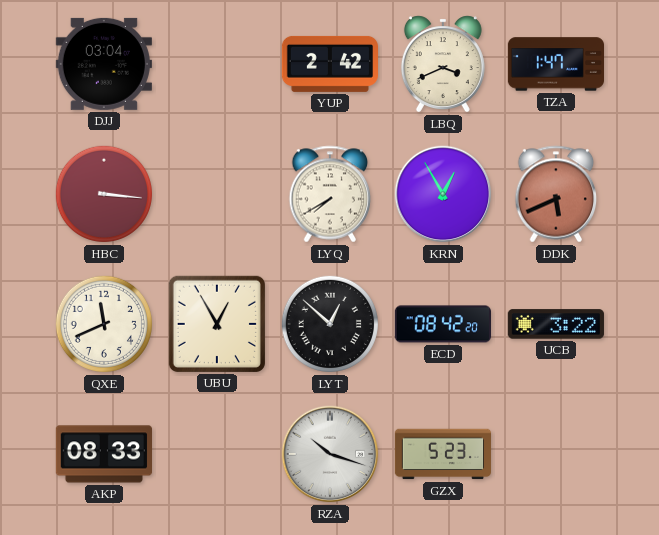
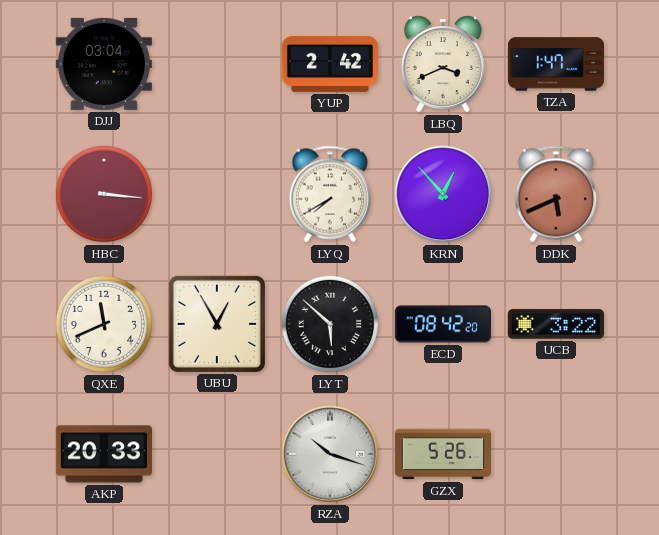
KRN: 12:55 -> 12:53 (443, 194)
LYT: 12:52 -> 5:52 (330, 324)
AKP: 08:33 -> 20:33 (103, 454)
GZX: 5:23 -> 5:26 (442, 454)
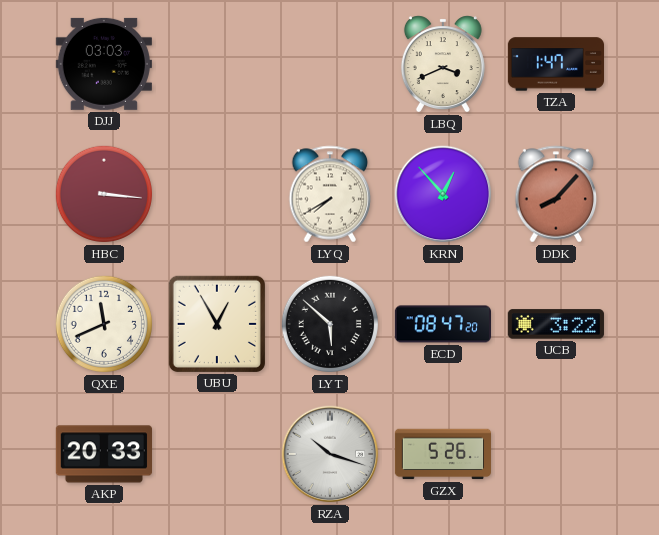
DJJ: 03:04 -> 03:03 (104, 64)
YUP: 2:42 -> none (329, 64)
DDK: 5:41 -> 8:07 (556, 194)
ECD: 08:42 -> 08:47 (442, 324)
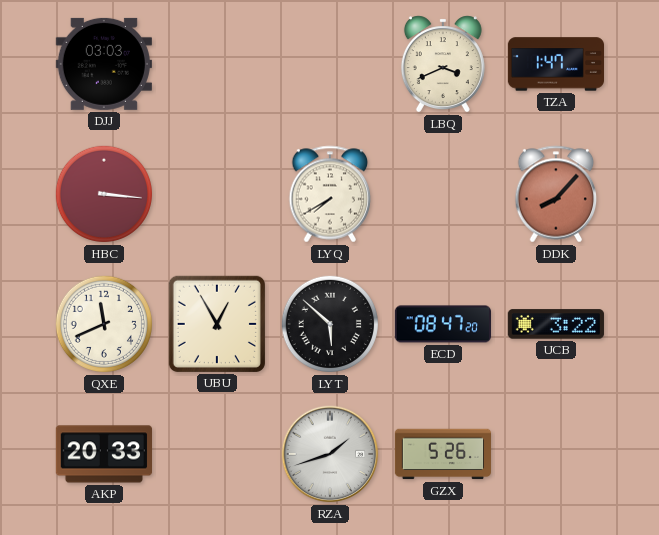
KRN: 12:53 -> none (443, 194)
RZA: 10:18 -> 1:42 (330, 454)
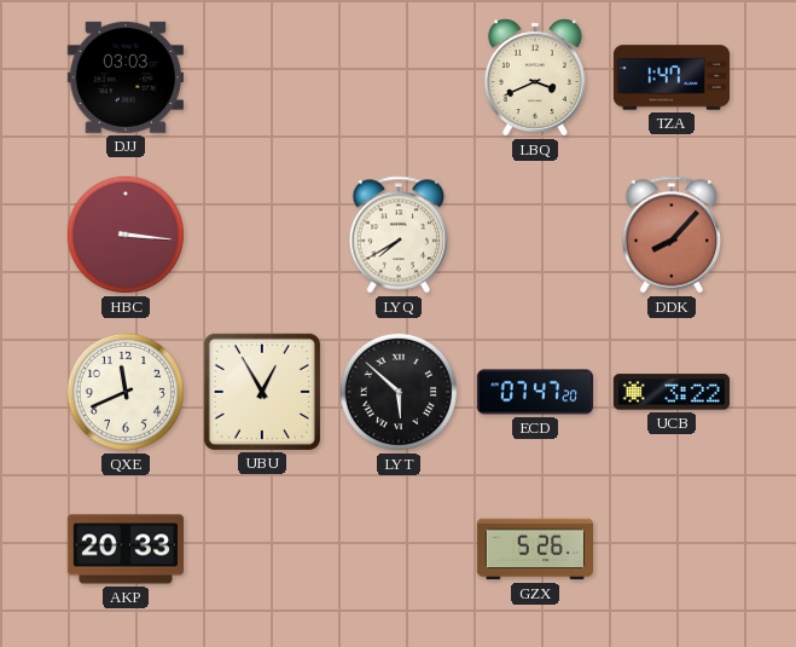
ECD: 08:47 -> 07:47 (534, 392)
RZA: 1:42 -> none (330, 454)
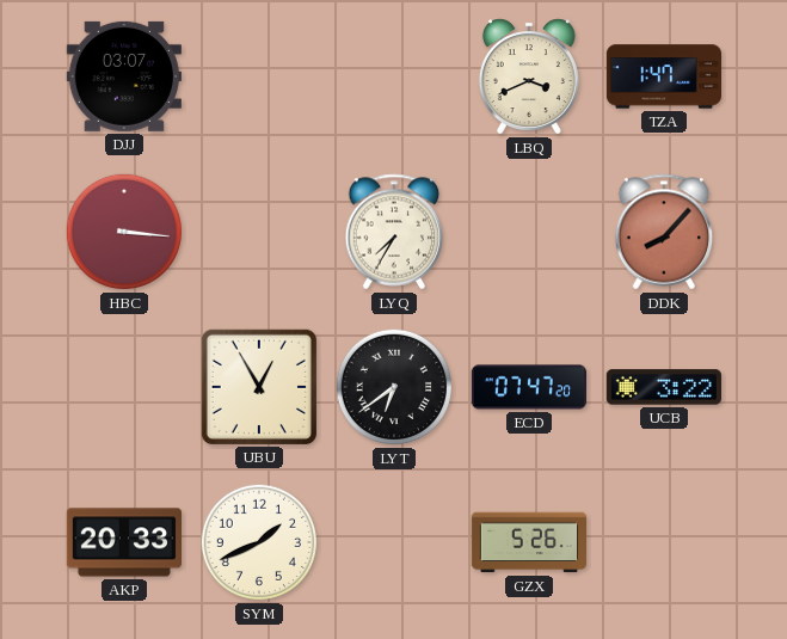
DJJ: 03:03 -> 03:07 (124, 76)
LYQ: 7:40 -> 7:35 (394, 232)
QXE: 11:41 -> none (126, 392)
LYT: 5:52 -> 6:39 (394, 387)
SYM: none -> 1:41 (259, 542)
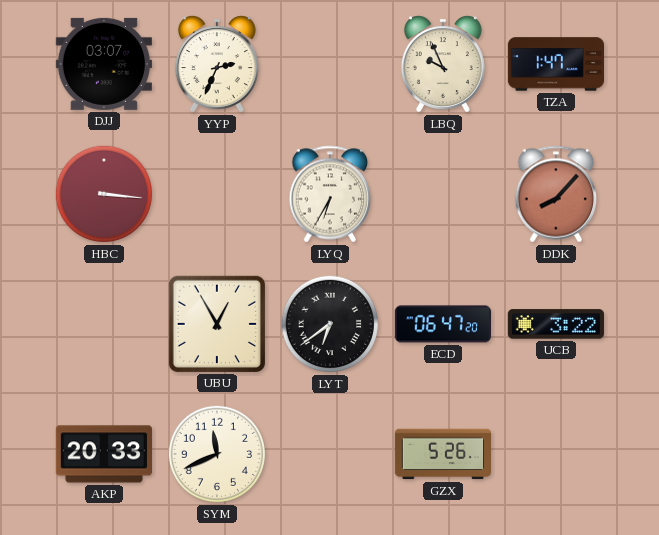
YYP: none -> 2:34 (217, 64)
LBQ: 3:41 -> 9:56 (443, 64)
LYQ: 7:35 -> 6:35 (330, 194)
ECD: 07:47 -> 06:47 (442, 324)
SYM: 1:41 -> 11:41 (217, 454)
